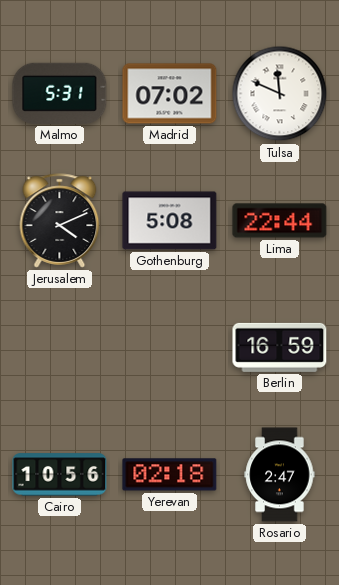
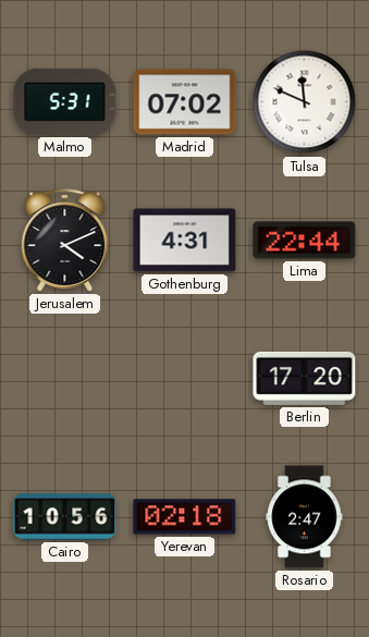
Gothenburg: 5:08 -> 4:31 (185, 241)
Berlin: 16:59 -> 17:20 (305, 378)
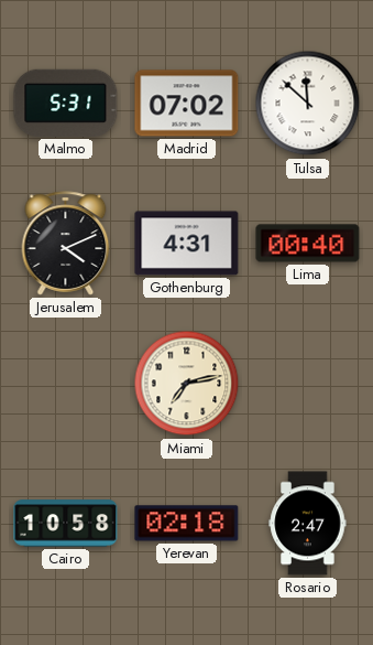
Tulsa: 11:49 -> 11:52 (308, 104)
Lima: 22:44 -> 00:40 (308, 244)
Miami: none -> 7:13 (187, 384)
Berlin: 17:20 -> none (305, 378)
Cairo: 10:56 -> 10:58 (66, 524)
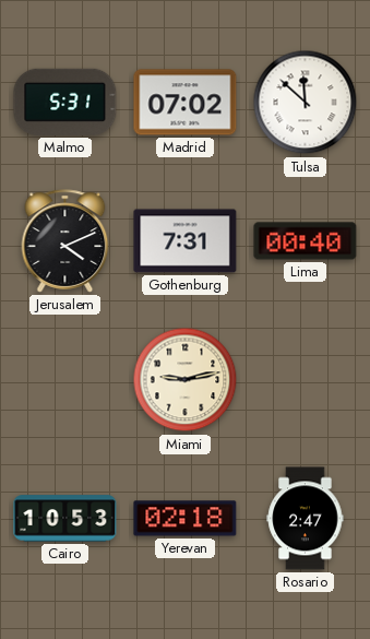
Gothenburg: 4:31 -> 7:31 (186, 241)
Miami: 7:13 -> 9:13 (186, 380)
Cairo: 10:58 -> 10:53 (65, 519)
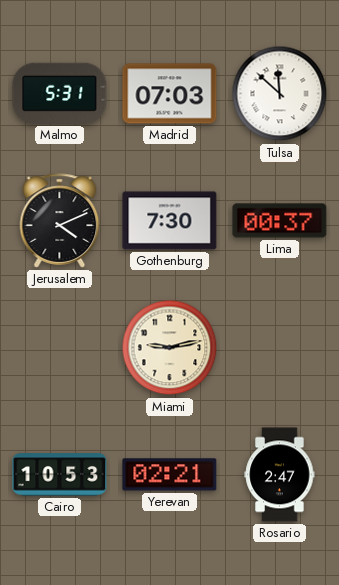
Madrid: 07:02 -> 07:03 (170, 94)
Gothenburg: 7:31 -> 7:30 (170, 221)
Lima: 00:40 -> 00:37 (280, 221)
Yerevan: 02:18 -> 02:21 (170, 475)
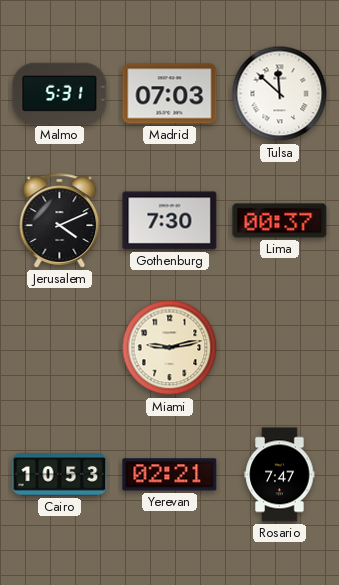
Rosario: 2:47 -> 7:47 (280, 475)
